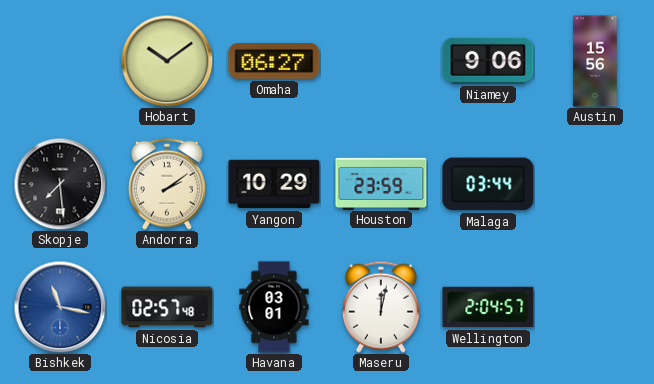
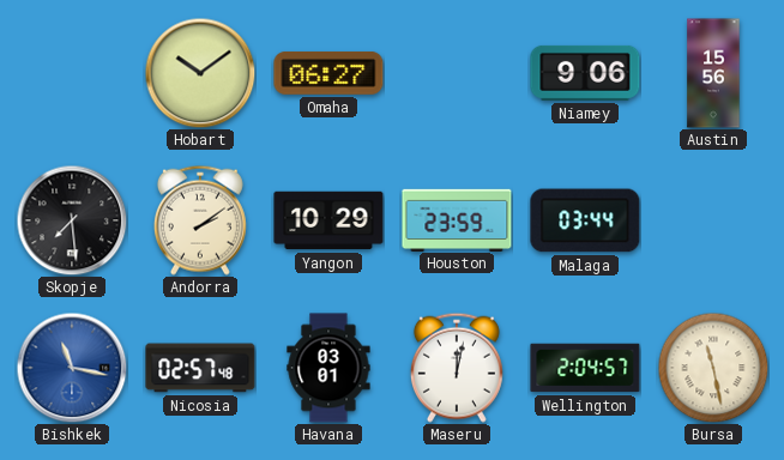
Bursa: none -> 11:28 (713, 368)
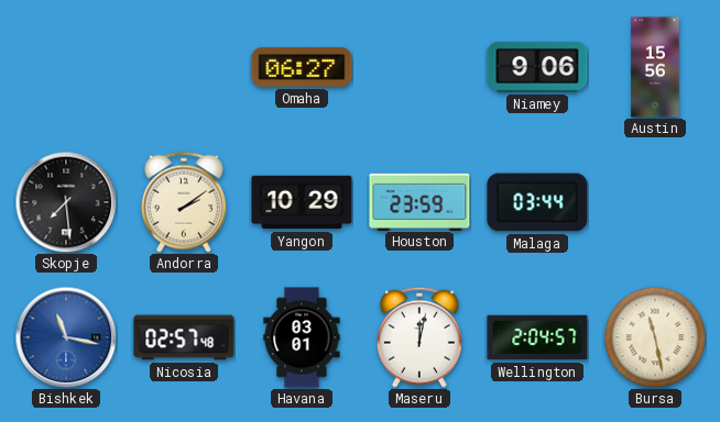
Hobart: 10:09 -> none (200, 73)
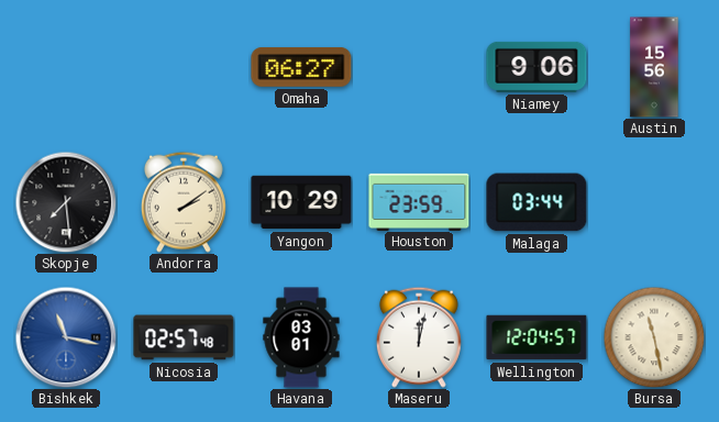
Wellington: 2:04 -> 12:04 (537, 337)
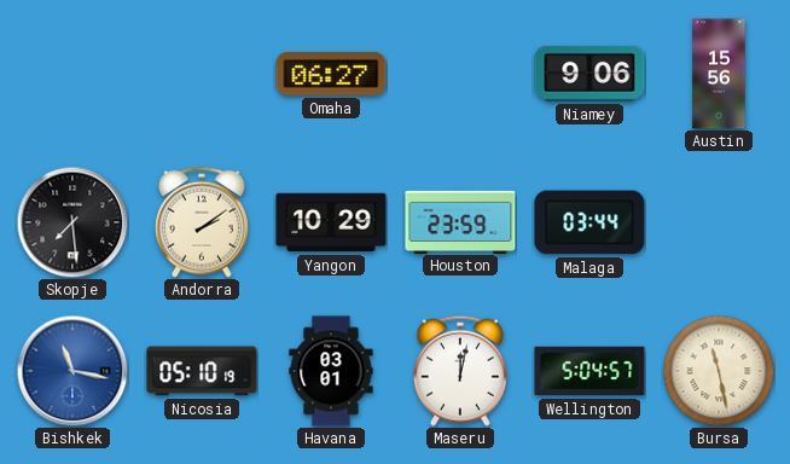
Nicosia: 02:57 -> 05:10 (202, 371)
Wellington: 12:04 -> 5:04 (589, 371)
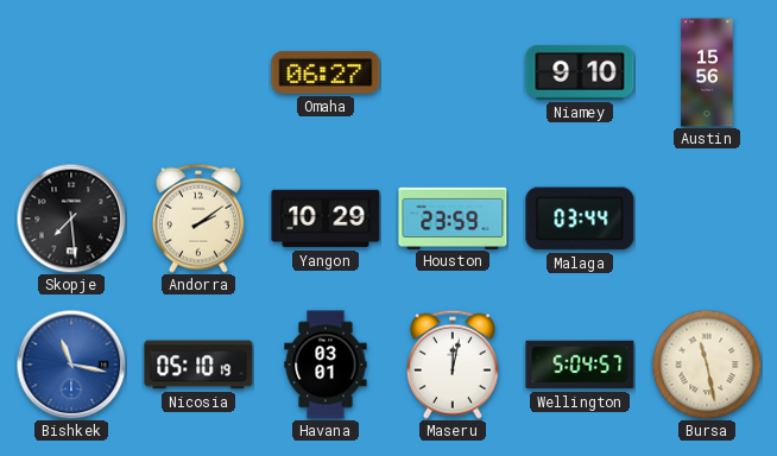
Niamey: 9:06 -> 9:10 (580, 72)
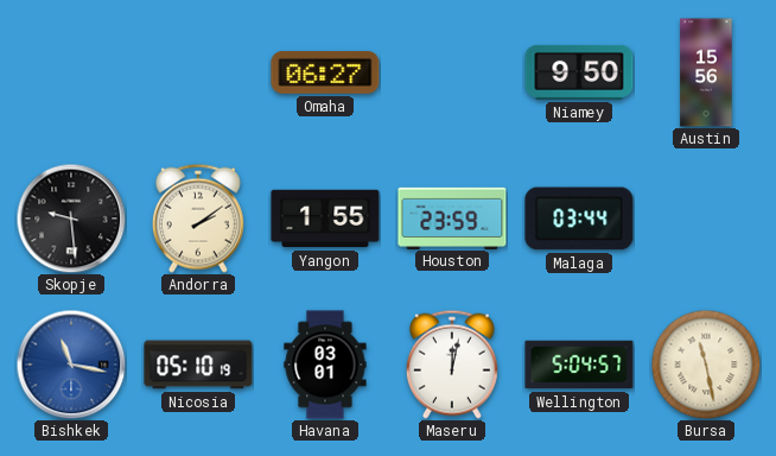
Niamey: 9:10 -> 9:50 (579, 72)
Skopje: 7:29 -> 9:29 (71, 218)
Yangon: 10:29 -> 1:55 (325, 218)
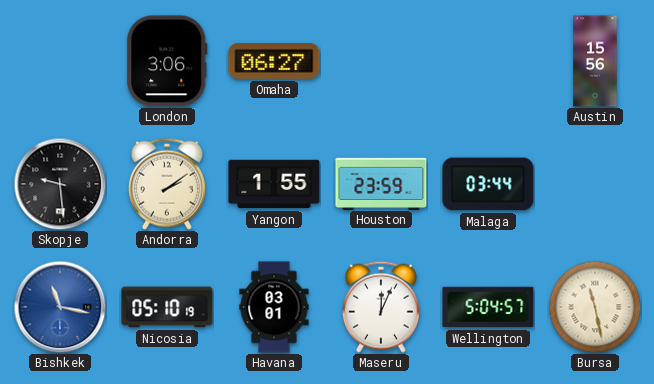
London: none -> 3:06 (167, 61)
Niamey: 9:50 -> none (579, 72)
Maseru: 12:02 -> 12:04 (381, 307)
